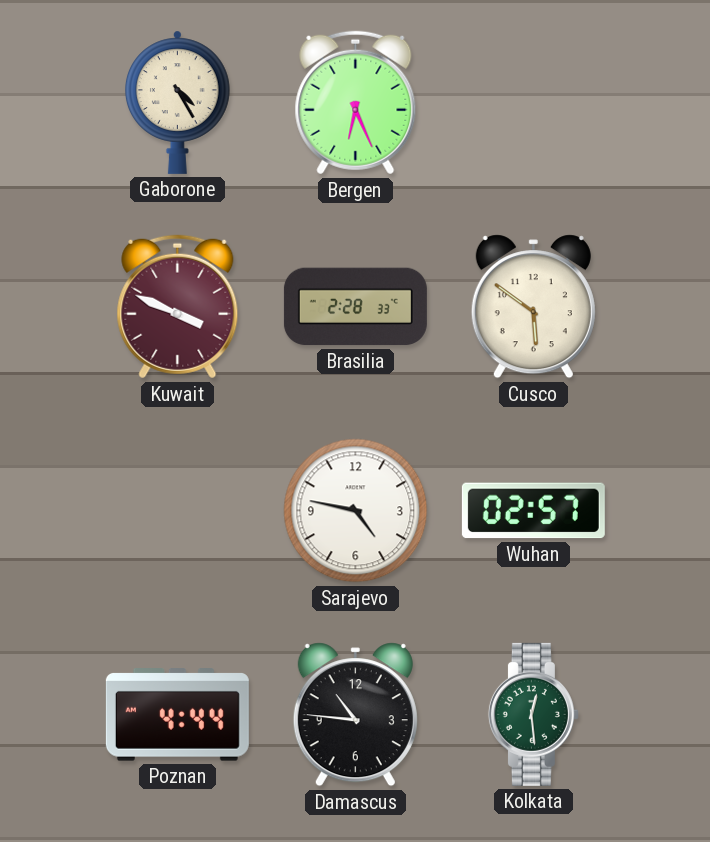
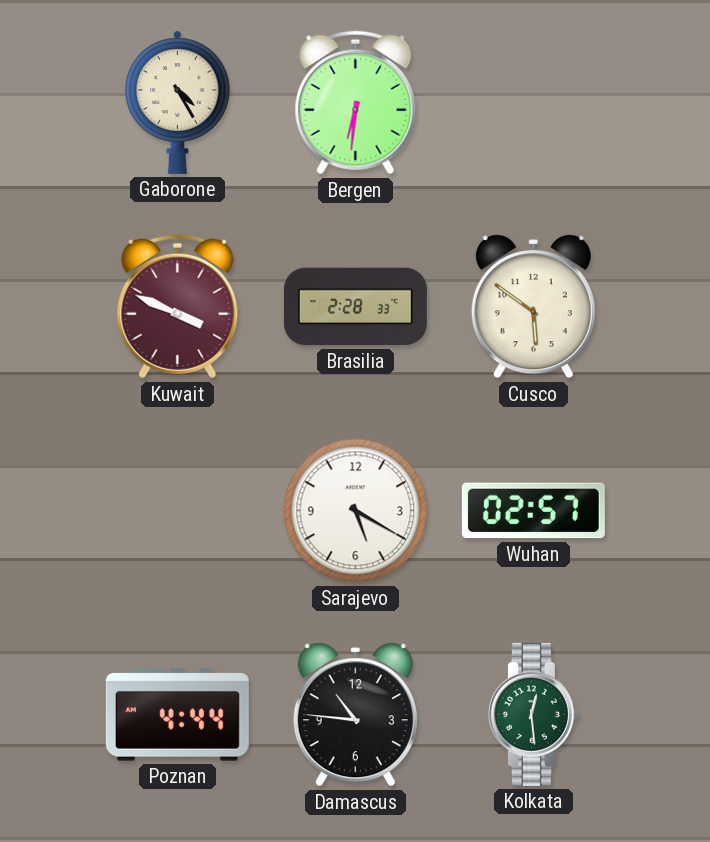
Bergen: 6:26 -> 6:31 (356, 103)
Sarajevo: 4:47 -> 5:20 (356, 511)
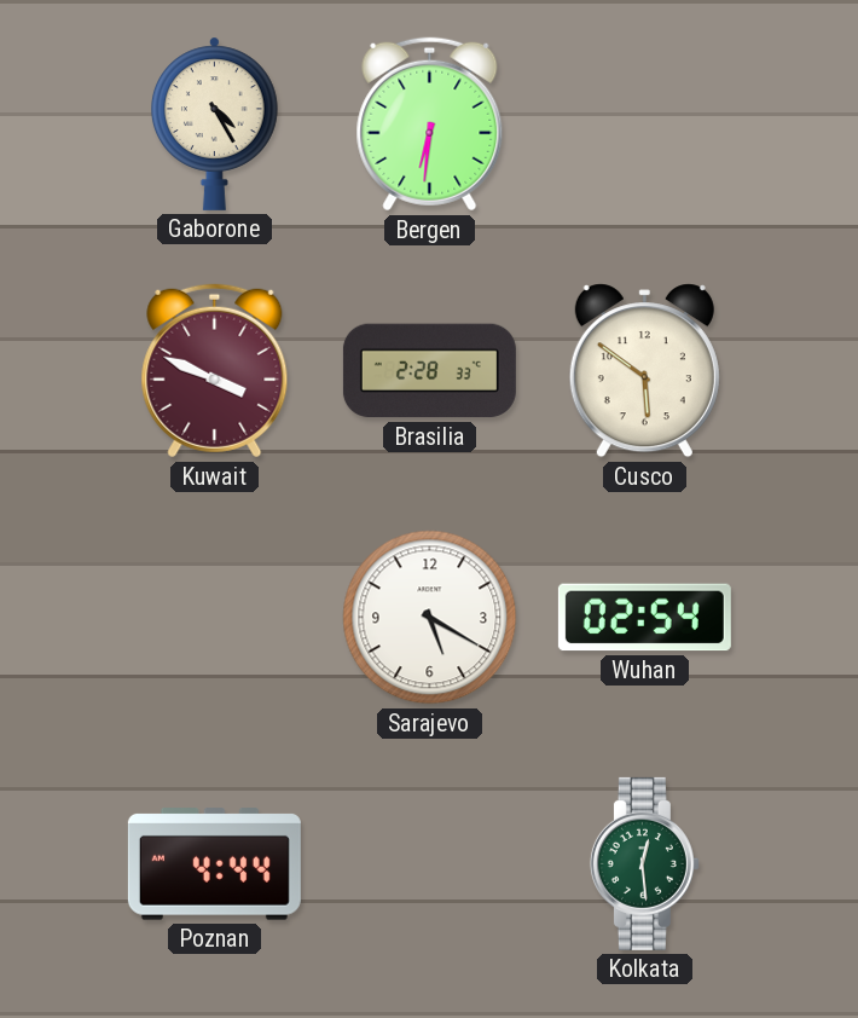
Wuhan: 02:57 -> 02:54 (644, 618)
Damascus: 10:46 -> none (355, 715)
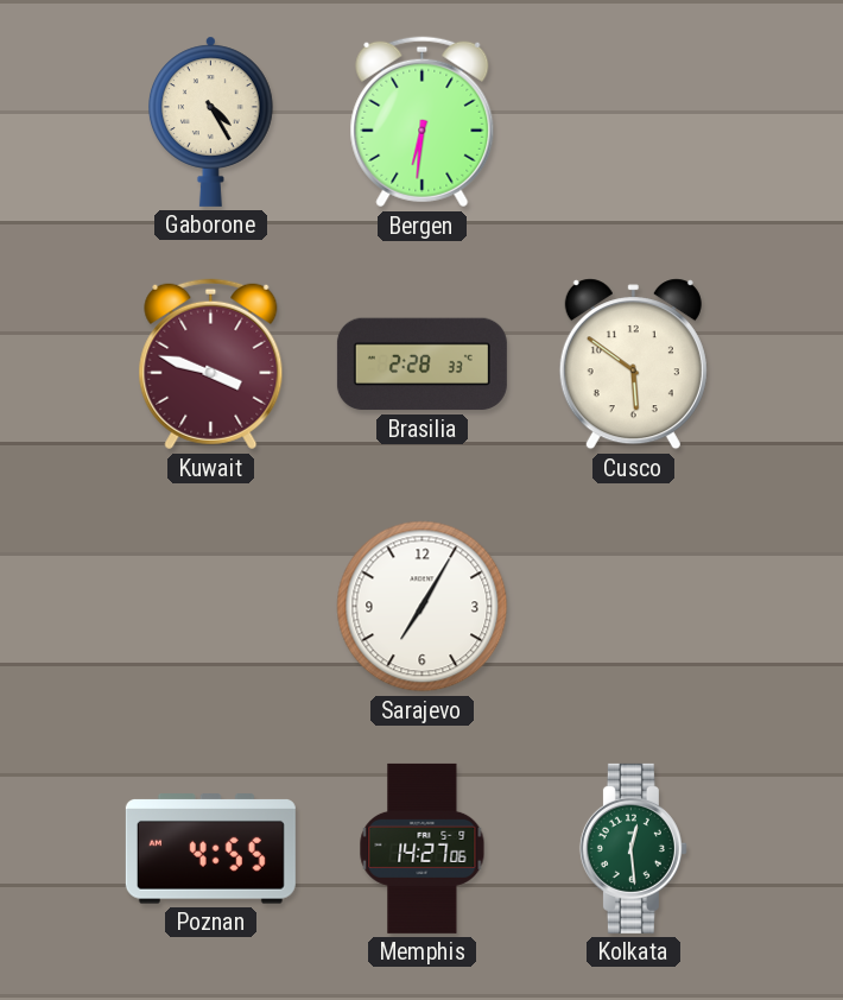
Kuwait: 3:49 -> 3:48 (211, 365)
Sarajevo: 5:20 -> 7:05 (423, 607)
Wuhan: 02:54 -> none (644, 618)
Poznan: 4:44 -> 4:55 (210, 849)
Memphis: none -> 14:27 (423, 848)
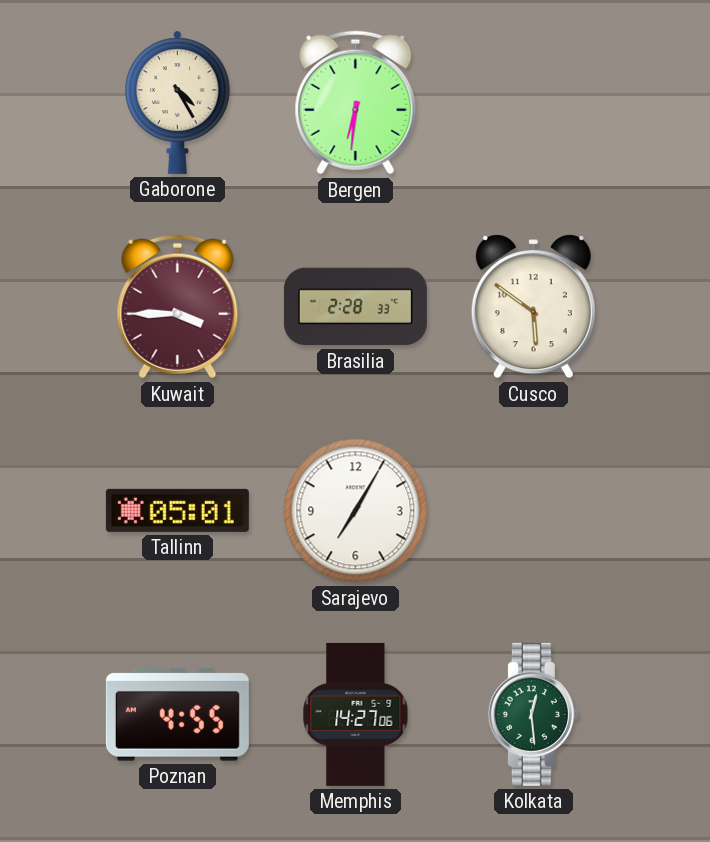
Kuwait: 3:48 -> 3:45 (178, 307)
Tallinn: none -> 05:01 (177, 510)
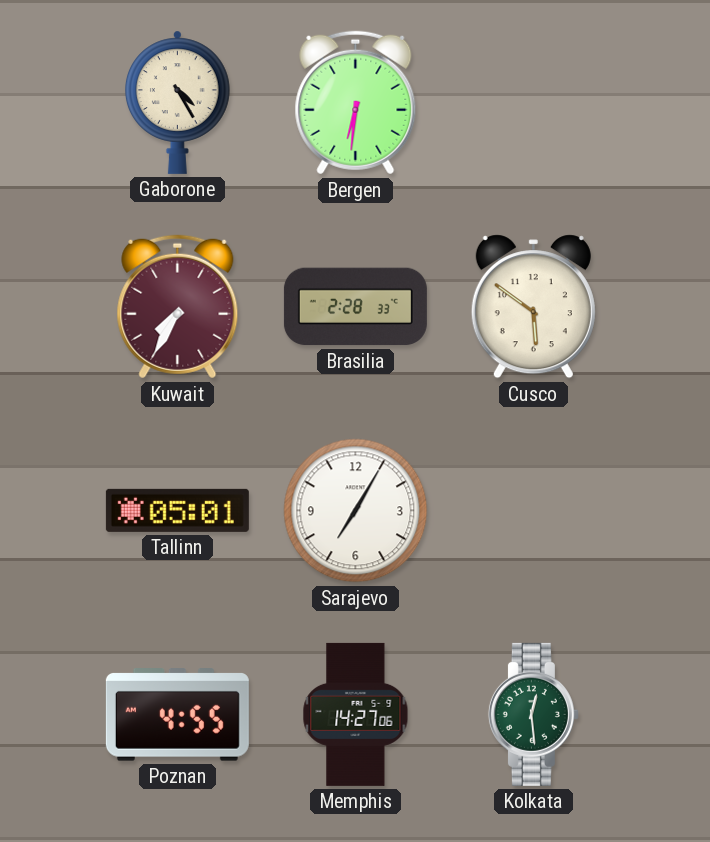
Kuwait: 3:45 -> 7:35 (178, 307)
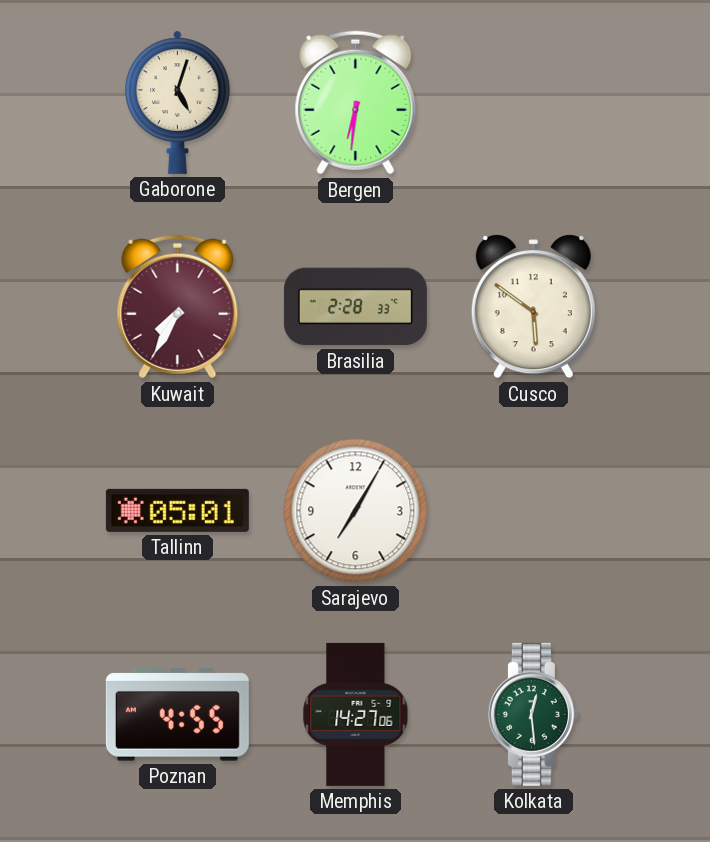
Gaborone: 4:25 -> 5:03 (178, 102)
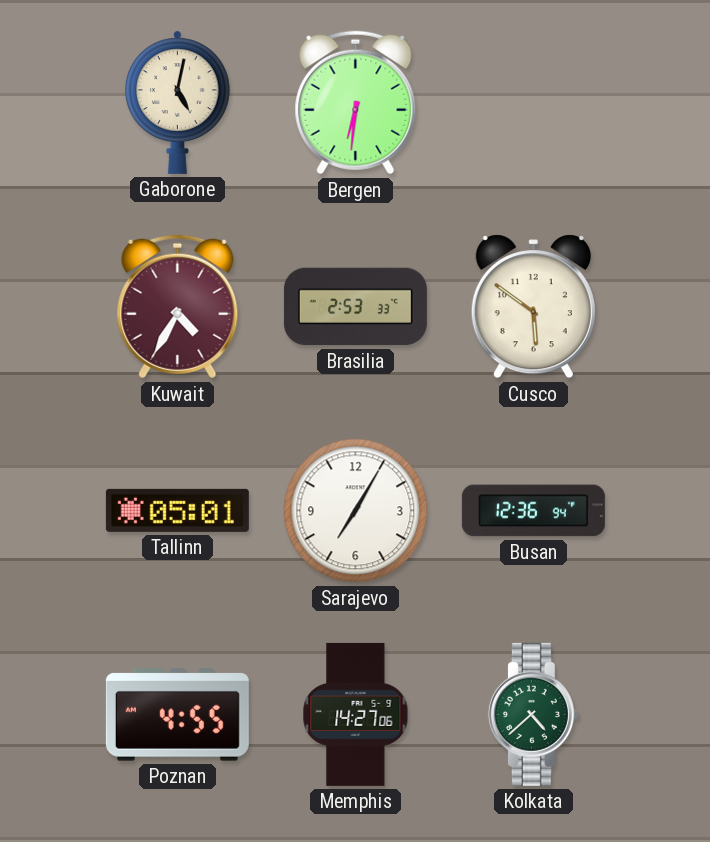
Gaborone: 5:03 -> 5:02 (178, 102)
Kuwait: 7:35 -> 4:35 (178, 307)
Brasilia: 2:28 -> 2:53 (355, 307)
Busan: none -> 12:36 (533, 511)
Kolkata: 12:29 -> 4:38 (533, 714)
